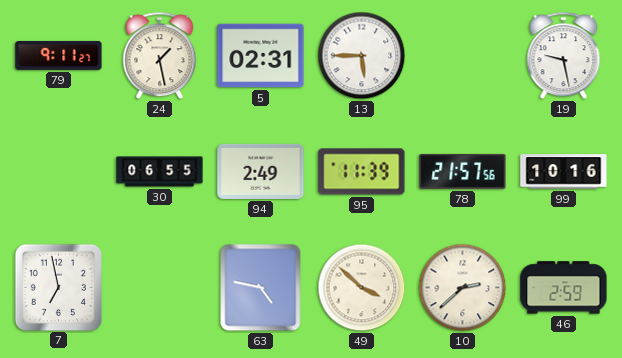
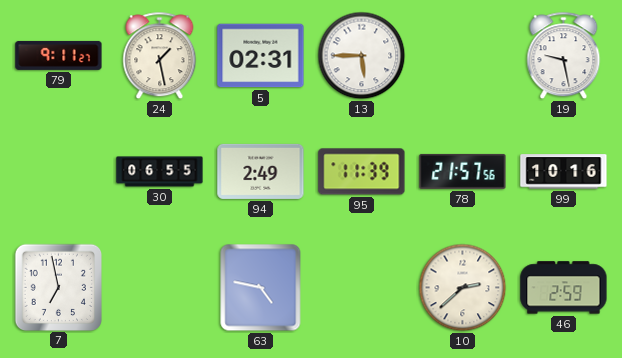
49: 3:52 -> none (362, 288)
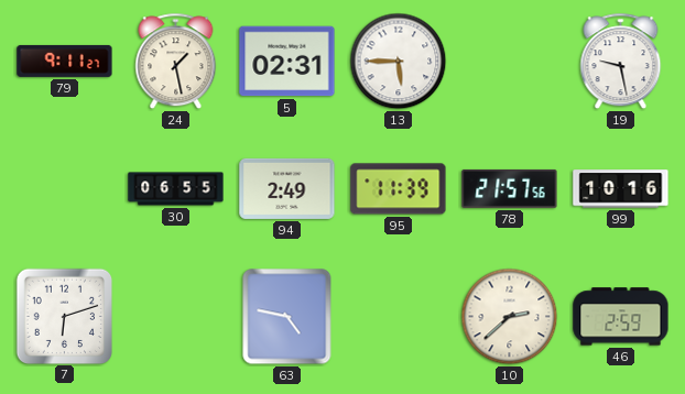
7: 6:58 -> 6:12 (64, 316)
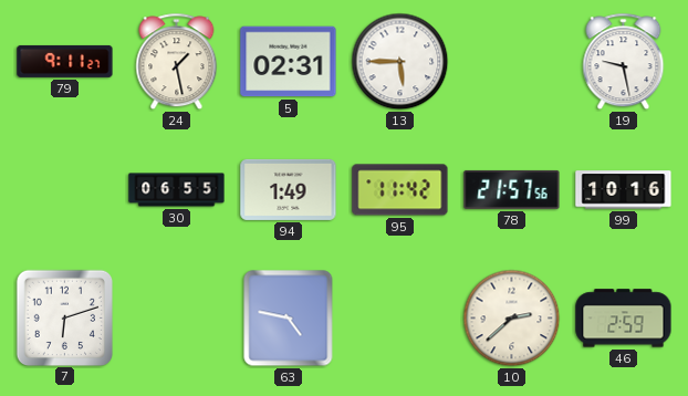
94: 2:49 -> 1:49 (289, 189)
95: 11:39 -> 11:42 (400, 190)
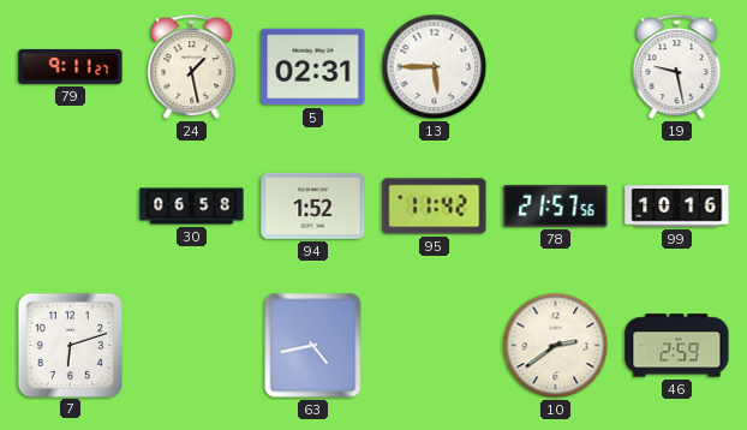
30: 06:55 -> 06:58 (192, 207)
94: 1:49 -> 1:52 (313, 205)
63: 4:47 -> 4:43 (313, 346)
10: 2:38 -> 2:39 (556, 346)
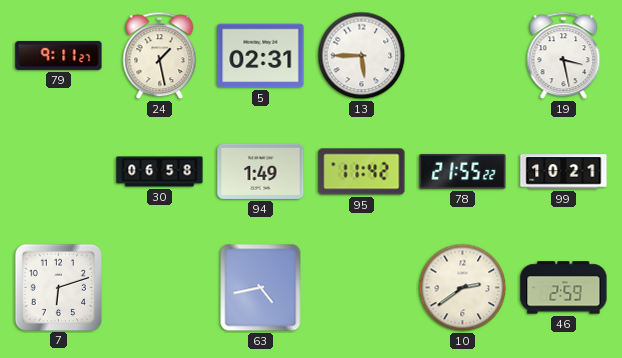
19: 9:28 -> 3:28 (564, 56)
94: 1:52 -> 1:49 (261, 171)
78: 21:57 -> 21:55 (463, 171)
99: 10:16 -> 10:21 (564, 172)
